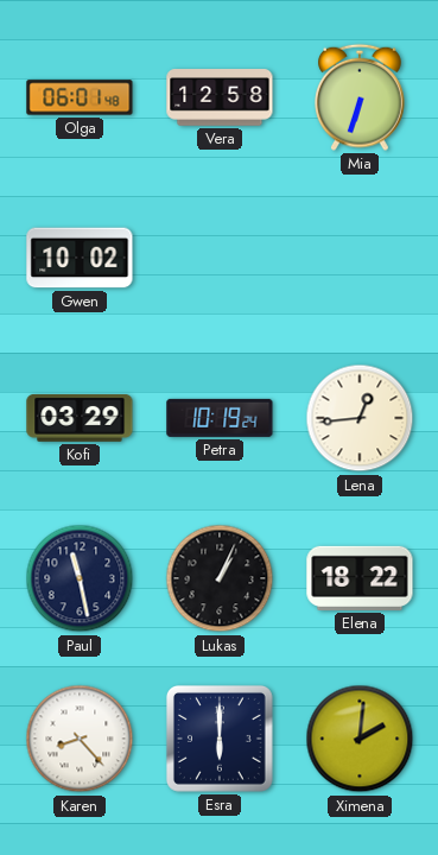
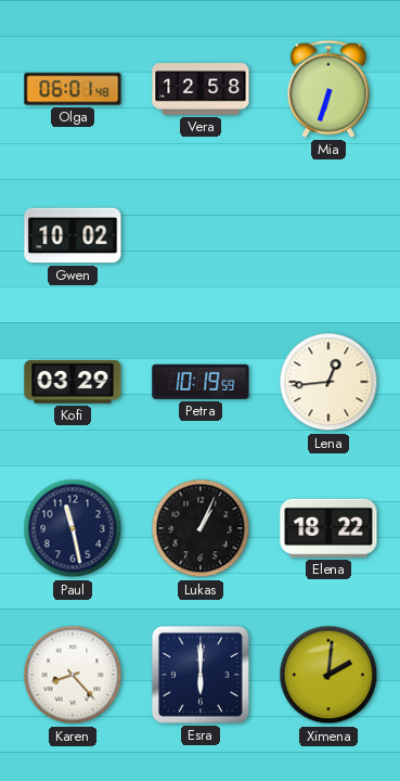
Petra: 10:19:24 -> 10:19:59 (201, 382)
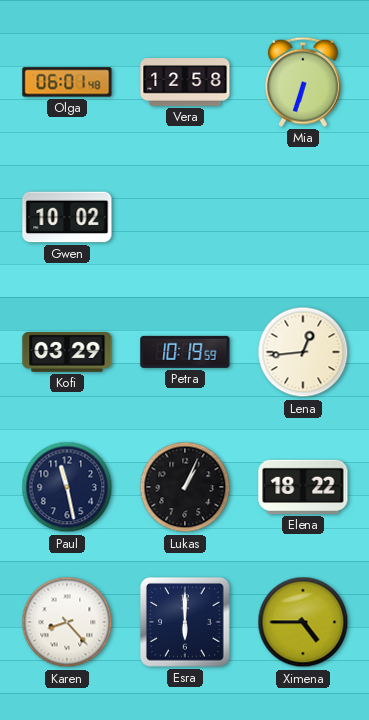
Ximena: 2:01 -> 4:45 (303, 622)
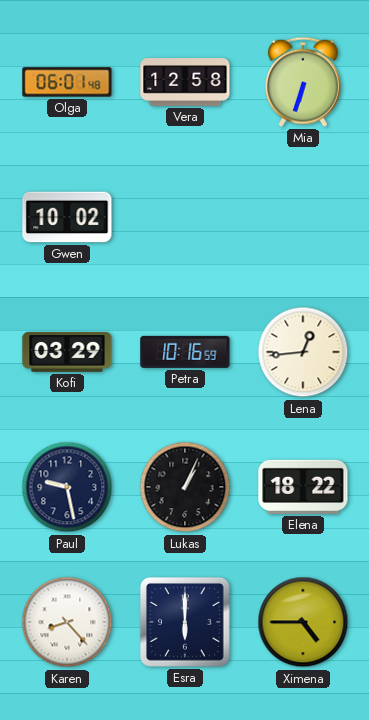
Petra: 10:19 -> 10:16 (185, 352)
Paul: 11:28 -> 9:28 (67, 487)
